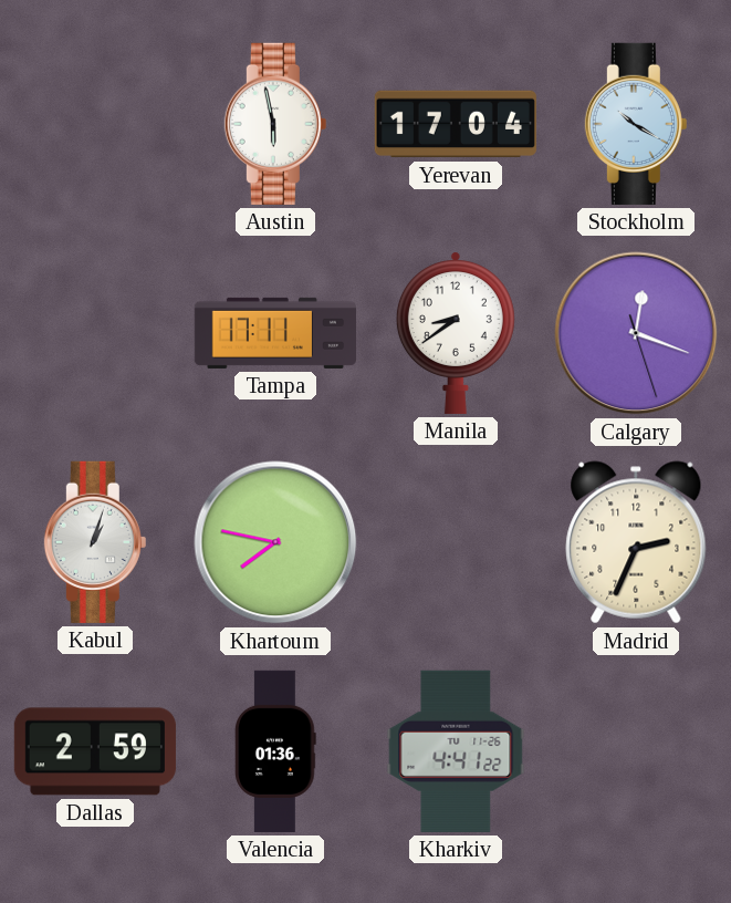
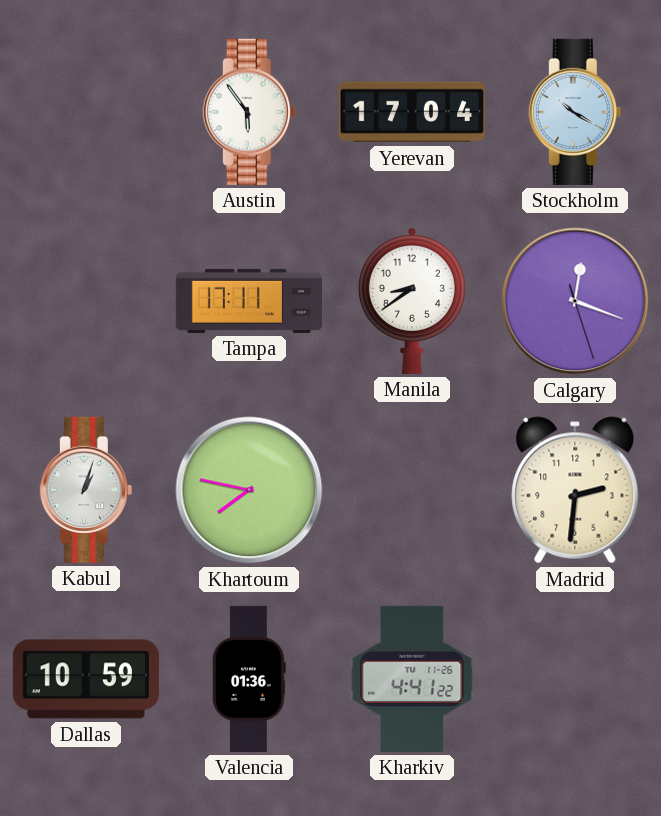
Austin: 5:58 -> 5:54 (249, 112)
Madrid: 2:34 -> 2:31 (575, 490)
Dallas: 2:59 -> 10:59 (86, 679)
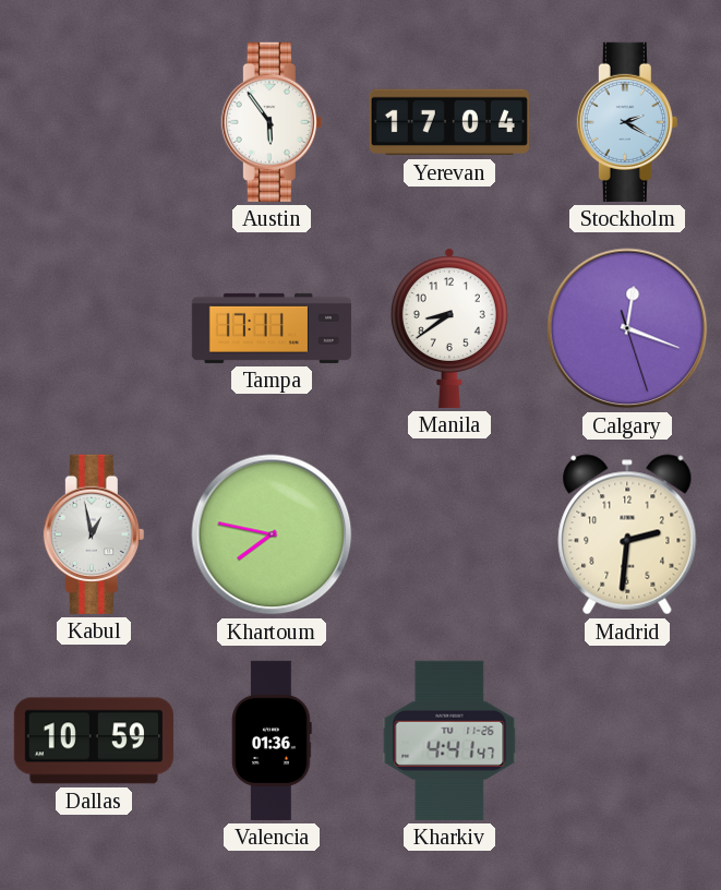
Stockholm: 10:20 -> 2:20 (627, 122)
Kabul: 1:03 -> 12:58 (94, 534)
Kharkiv: 4:41:22 -> 4:41:47 (449, 741)
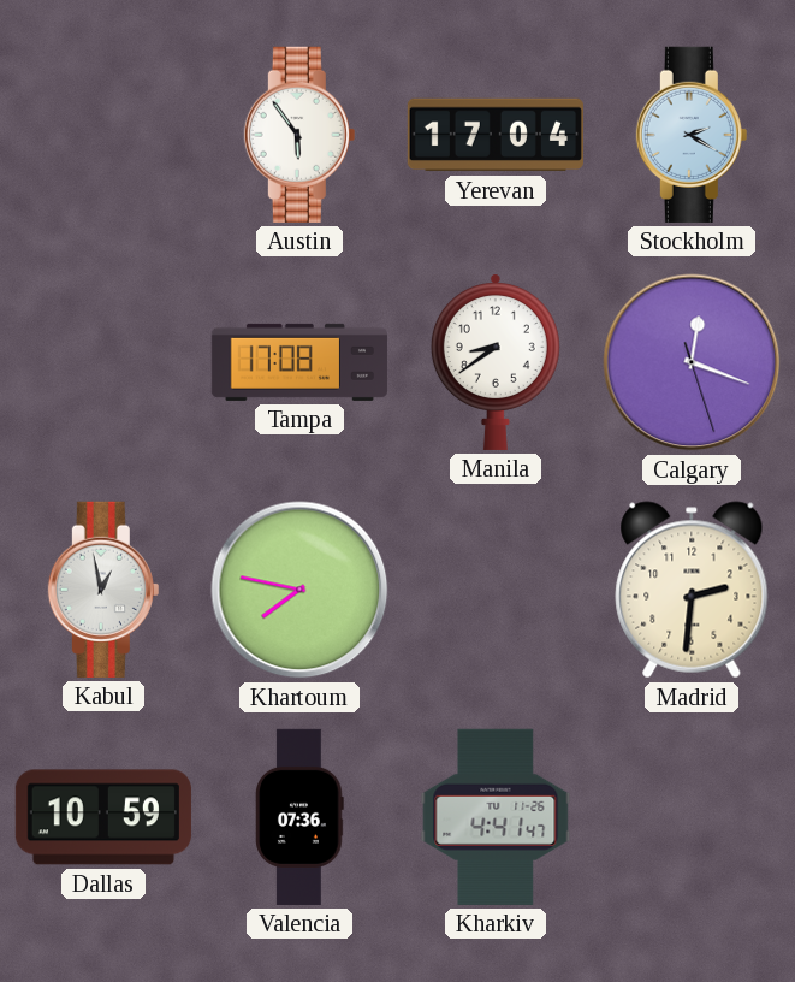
Tampa: 17:11 -> 17:08 (299, 362)
Valencia: 01:36 -> 07:36 (301, 817)
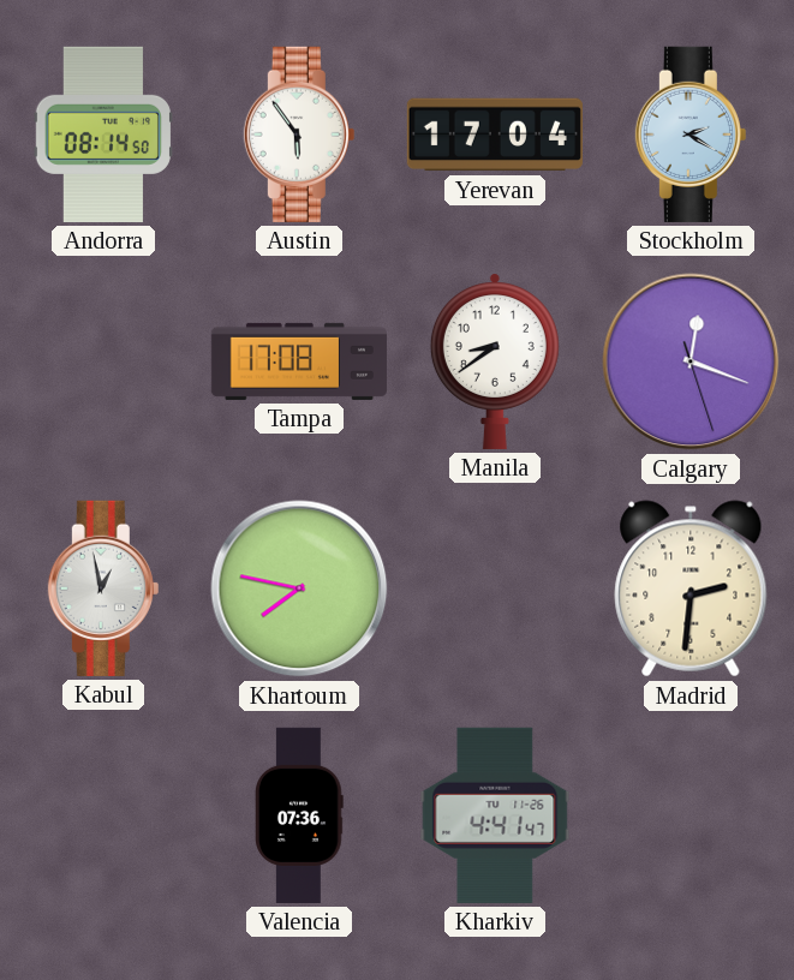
Andorra: none -> 08:14 (103, 135)
Dallas: 10:59 -> none (103, 817)
